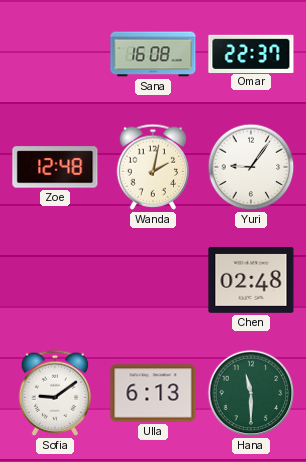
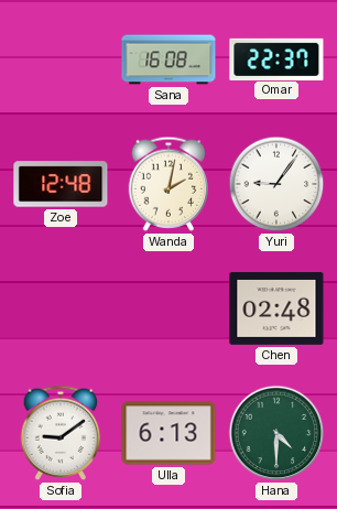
Hana: 11:30 -> 4:30 (276, 433)
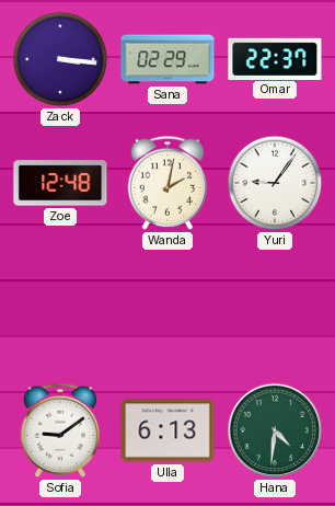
Zack: none -> 3:16 (60, 59)
Sana: 16:08 -> 02:29 (168, 59)
Chen: 02:48 -> none (276, 308)
Hana: 4:30 -> 4:31 (275, 430)
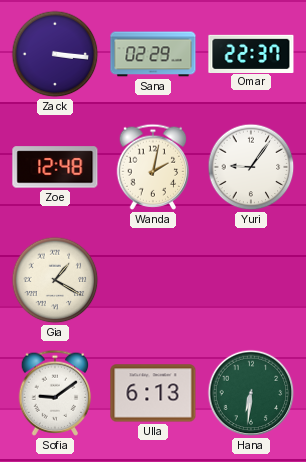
Gia: none -> 1:20 (55, 280)
Hana: 4:31 -> 6:31 (251, 393)
